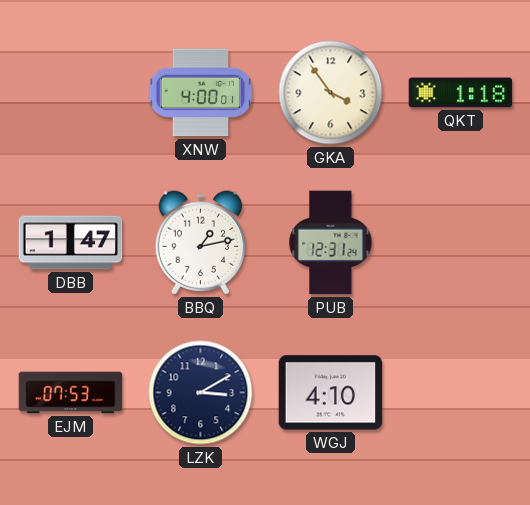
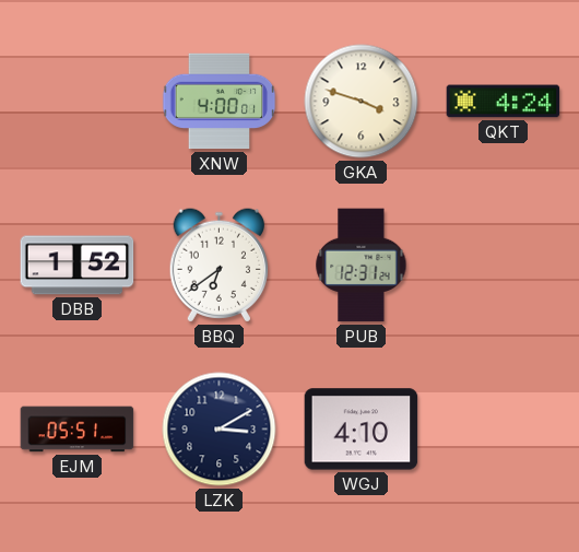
GKA: 3:54 -> 3:48 (362, 102)
QKT: 1:18 -> 4:24 (504, 102)
DBB: 1:47 -> 1:52 (78, 266)
BBQ: 1:13 -> 6:39 (218, 266)
EJM: 07:53 -> 05:51 (78, 430)
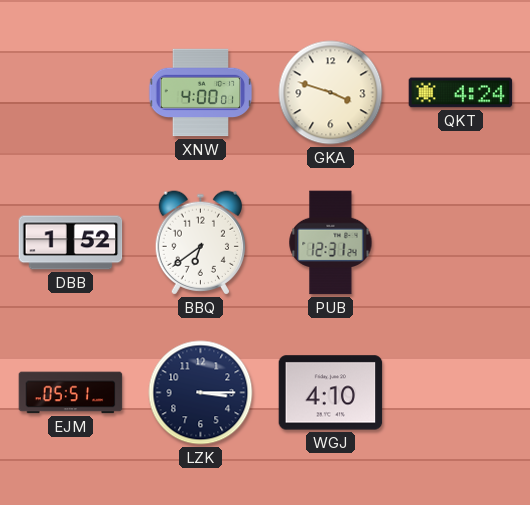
LZK: 3:10 -> 3:15 (201, 393)
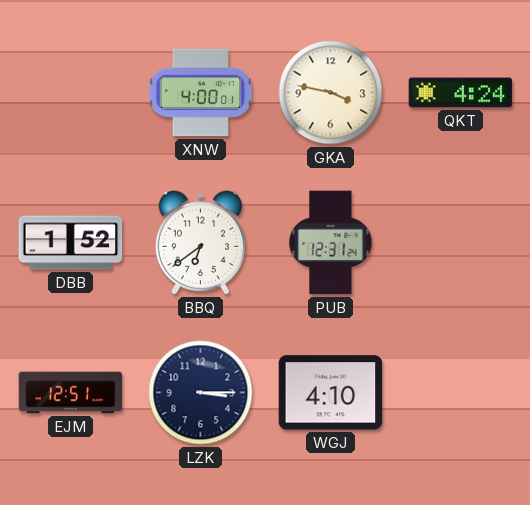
GKA: 3:48 -> 3:47 (331, 93)
EJM: 05:51 -> 12:51 (71, 393)
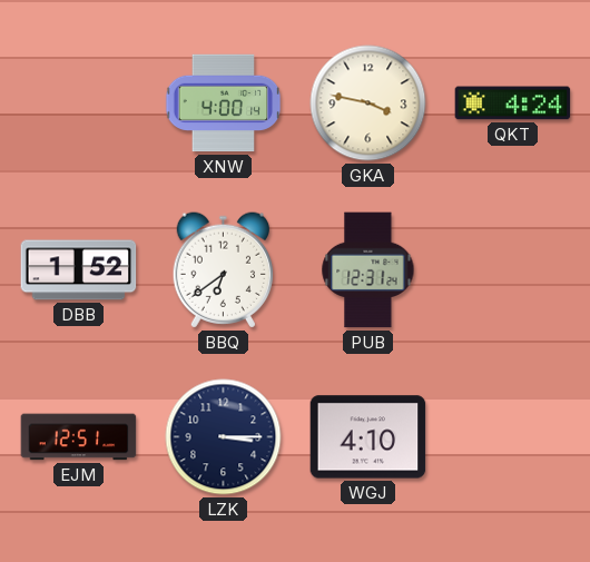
XNW: 4:00:01 -> 4:00:14 (224, 103)
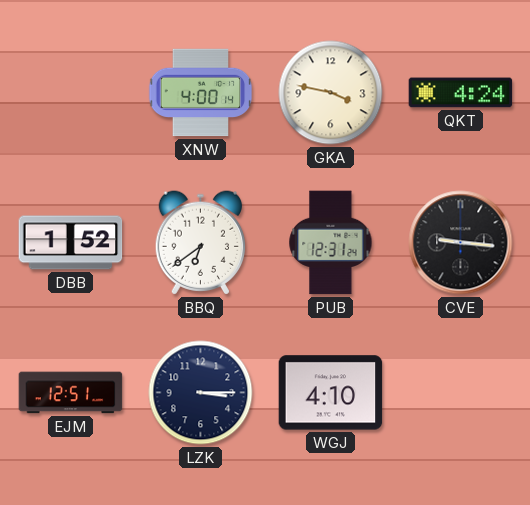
CVE: none -> 9:16 (461, 243)
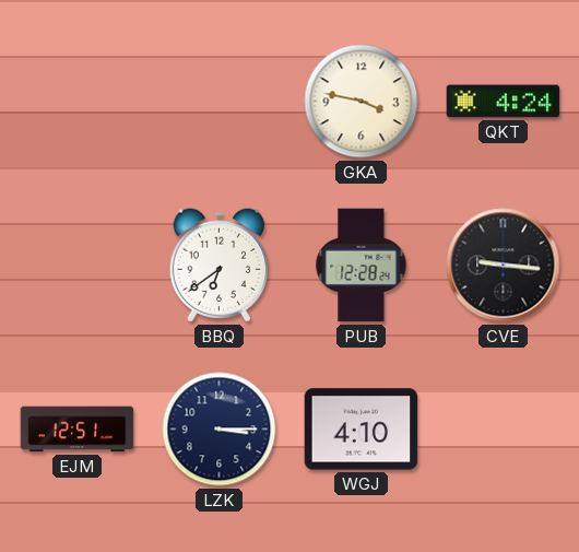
XNW: 4:00 -> none (201, 93)
DBB: 1:52 -> none (71, 243)
PUB: 12:31 -> 12:28 (362, 266)
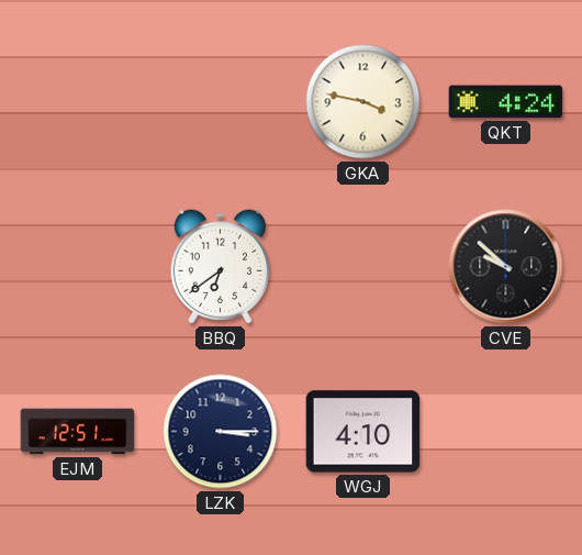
PUB: 12:28 -> none (362, 266)
CVE: 9:16 -> 9:52 (506, 267)
